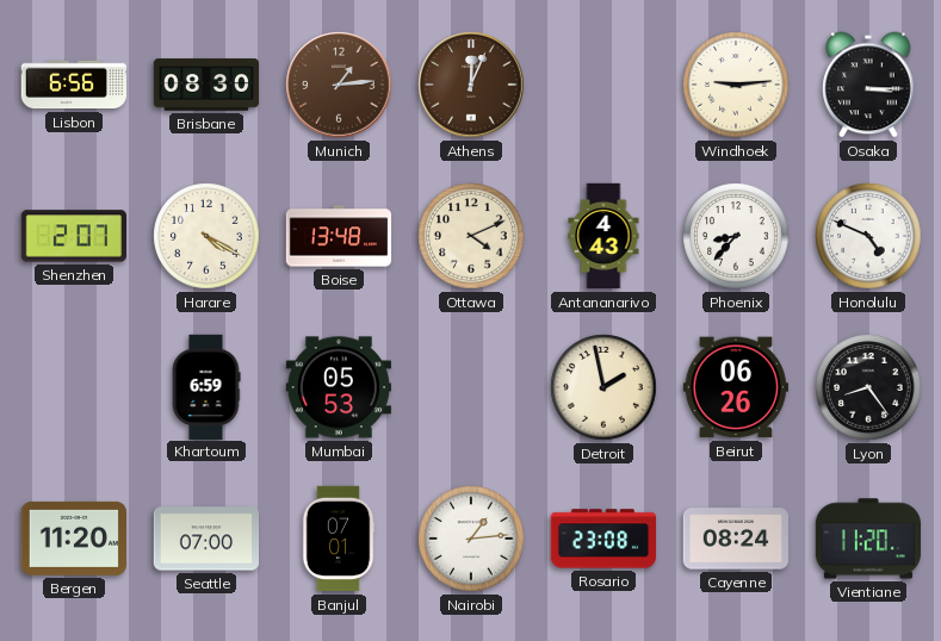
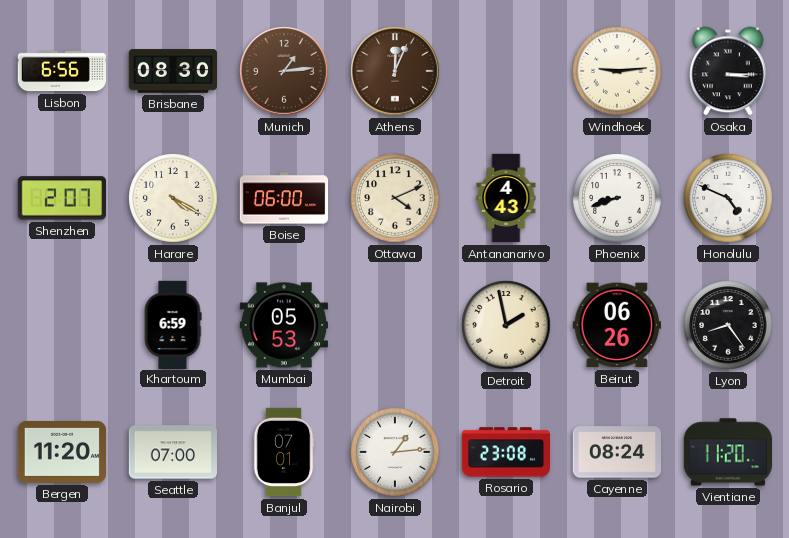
Boise: 13:48 -> 06:00 (284, 198)
Phoenix: 8:37 -> 8:42 (617, 198)
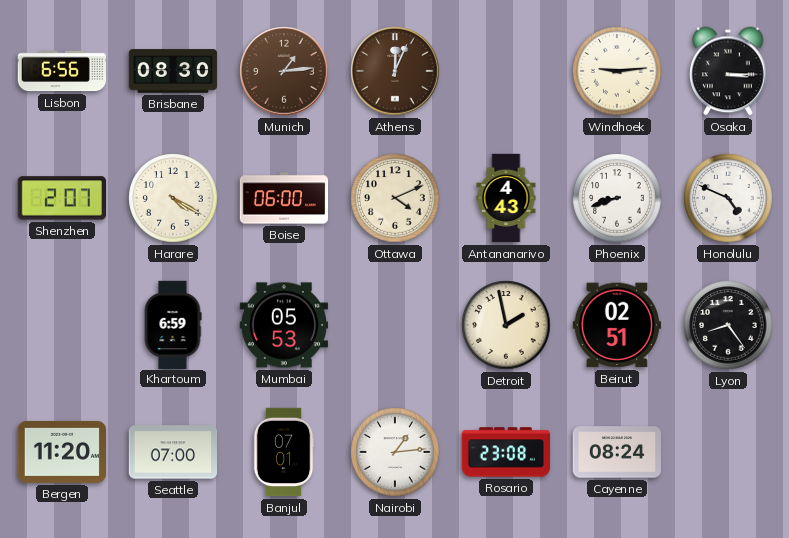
Beirut: 06:26 -> 02:51 (616, 325)
Vientiane: 11:20 -> none (728, 452)
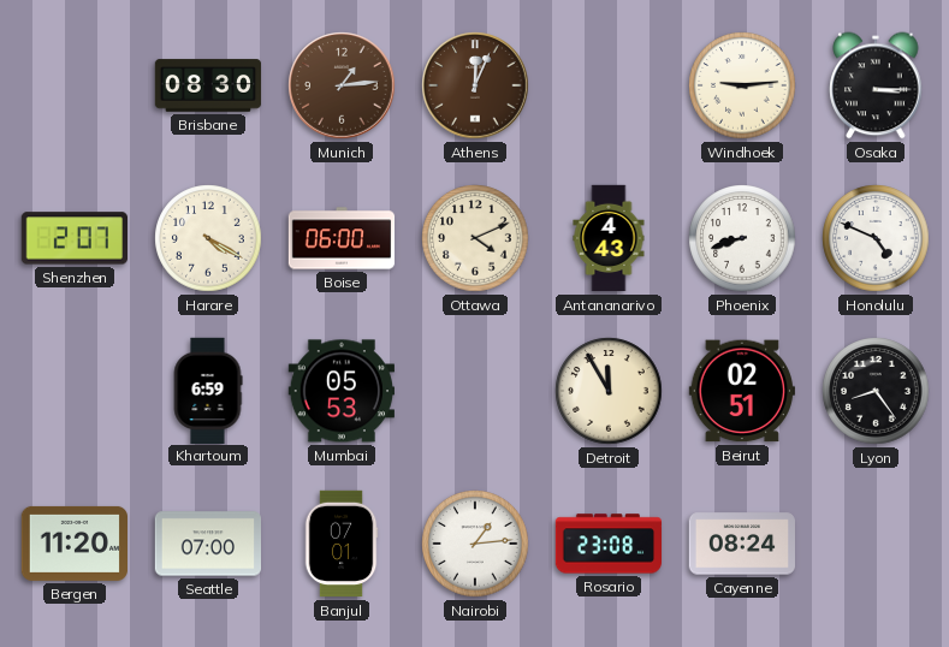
Lisbon: 6:56 -> none (61, 71)
Detroit: 1:58 -> 11:55 (609, 391)
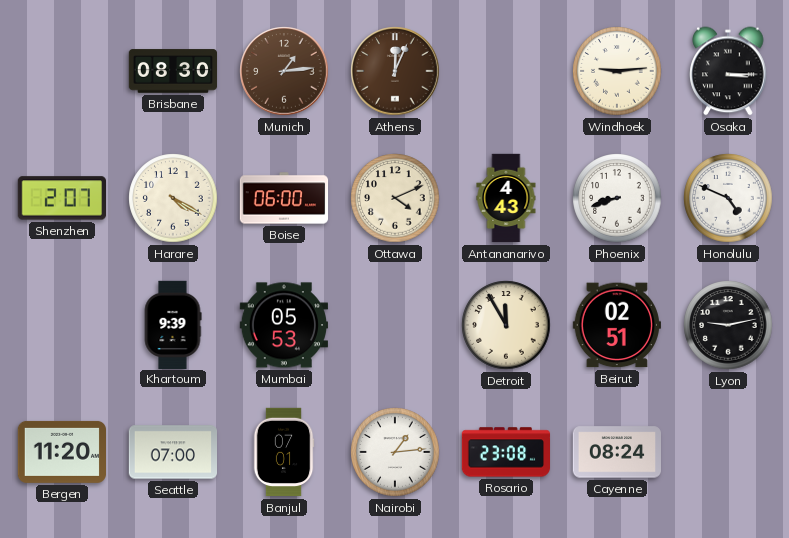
Khartoum: 6:59 -> 9:39 (173, 324)
Lyon: 8:24 -> 9:13 (728, 325)
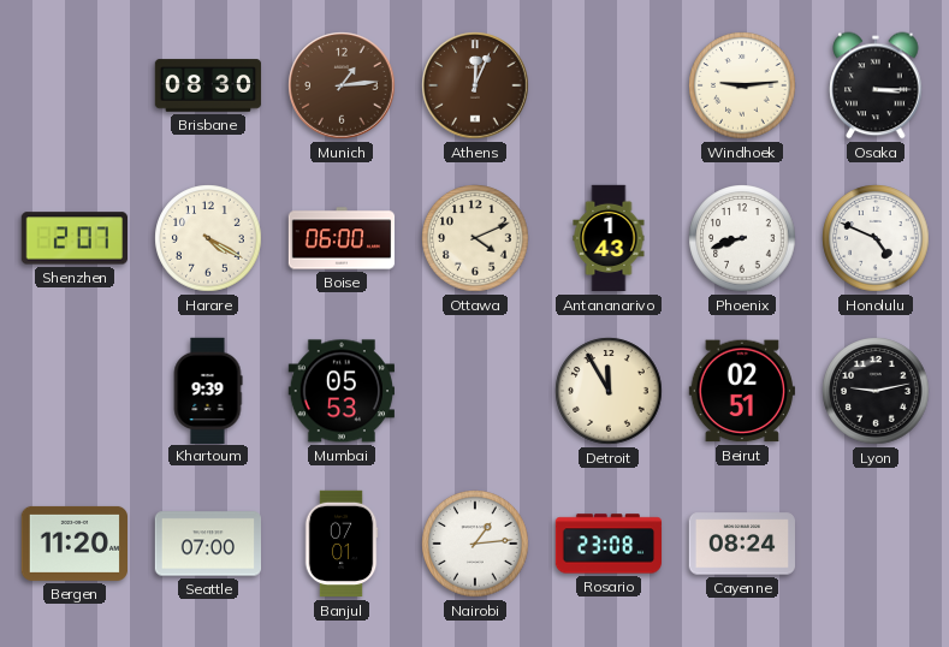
Antananarivo: 4:43 -> 1:43 (609, 238)
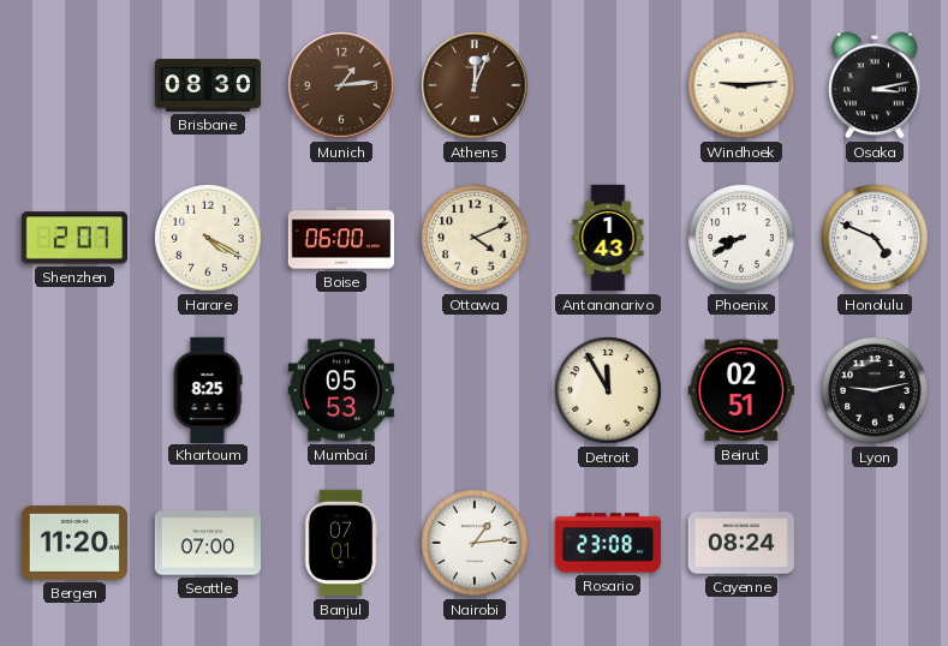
Osaka: 3:15 -> 3:13 (875, 85)
Phoenix: 8:42 -> 8:40 (741, 238)
Khartoum: 9:39 -> 8:25 (208, 389)
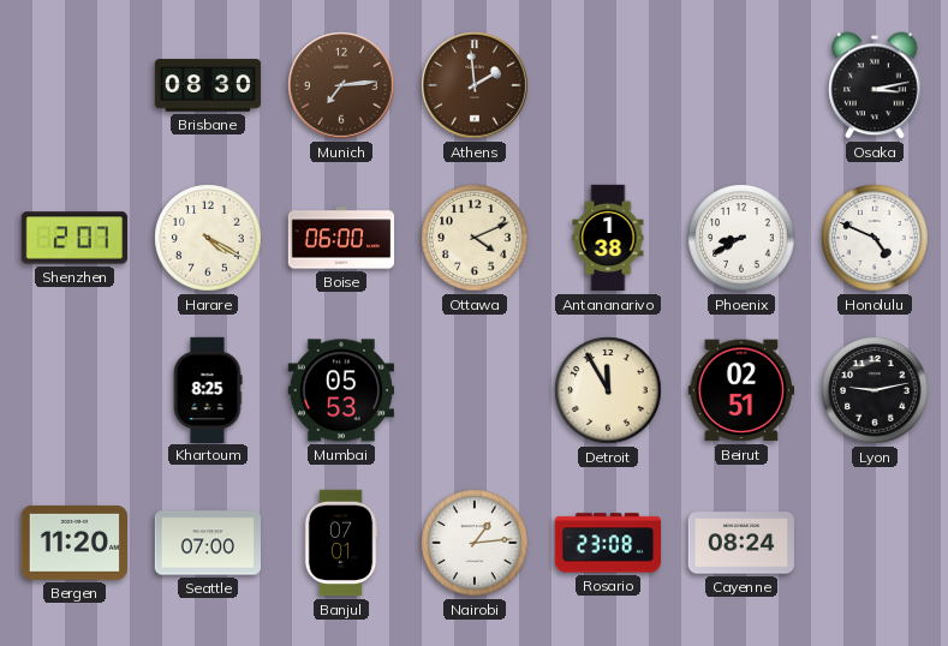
Munich: 1:14 -> 7:14 (341, 85)
Athens: 12:04 -> 1:59 (475, 85)
Windhoek: 9:14 -> none (741, 85)
Antananarivo: 1:43 -> 1:38 (608, 238)
